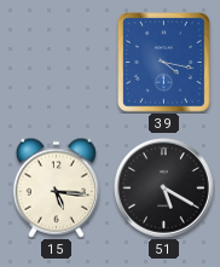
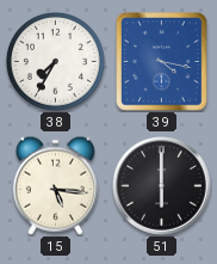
38: none -> 7:35 (55, 61)
51: 5:20 -> 6:00 (162, 186)
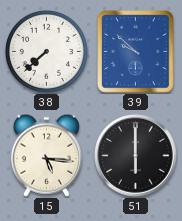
38: 7:35 -> 7:38 (46, 51)
39: 4:17 -> 9:52 (136, 52)
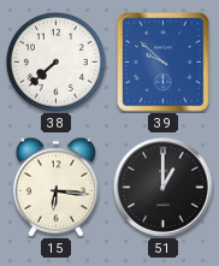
15: 5:16 -> 6:16 (55, 187)
51: 6:00 -> 1:00 (164, 188)
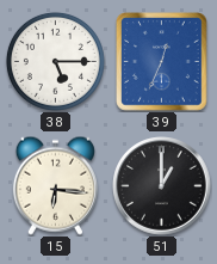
38: 7:38 -> 5:15 (55, 61)
39: 9:52 -> 12:34 (162, 62)
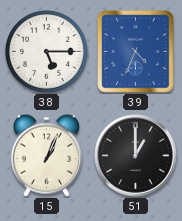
39: 12:34 -> 4:34 (136, 52)
15: 6:16 -> 1:04 (46, 155)
